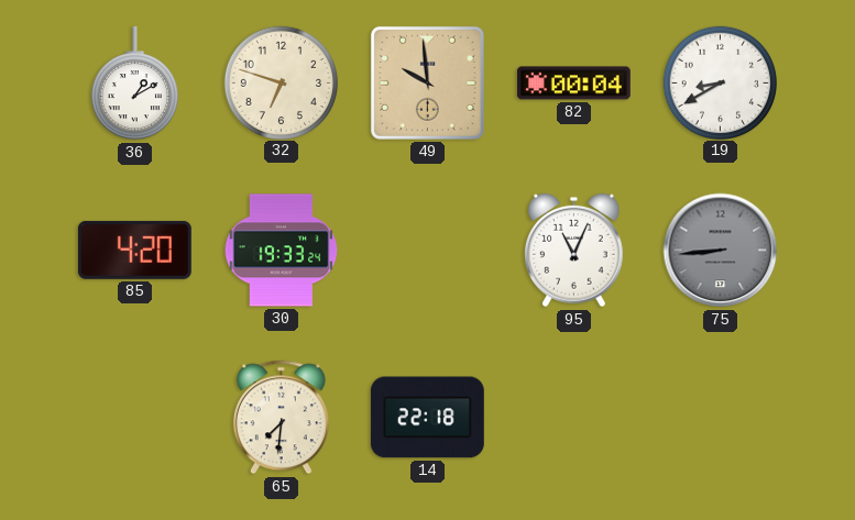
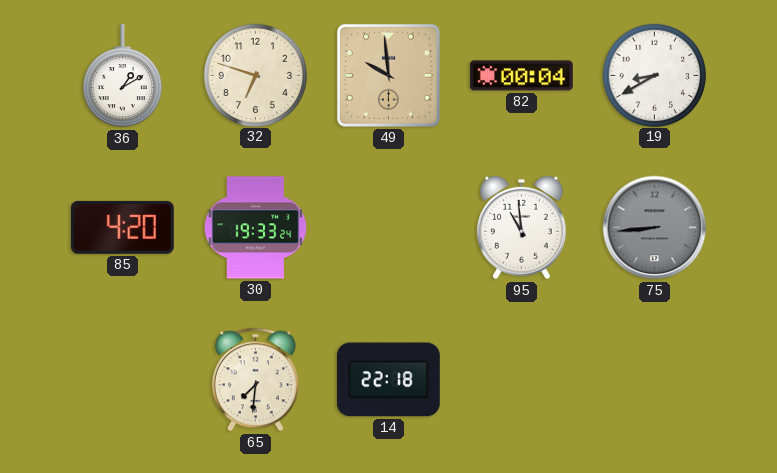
95: 11:04 -> 10:59 (522, 228)
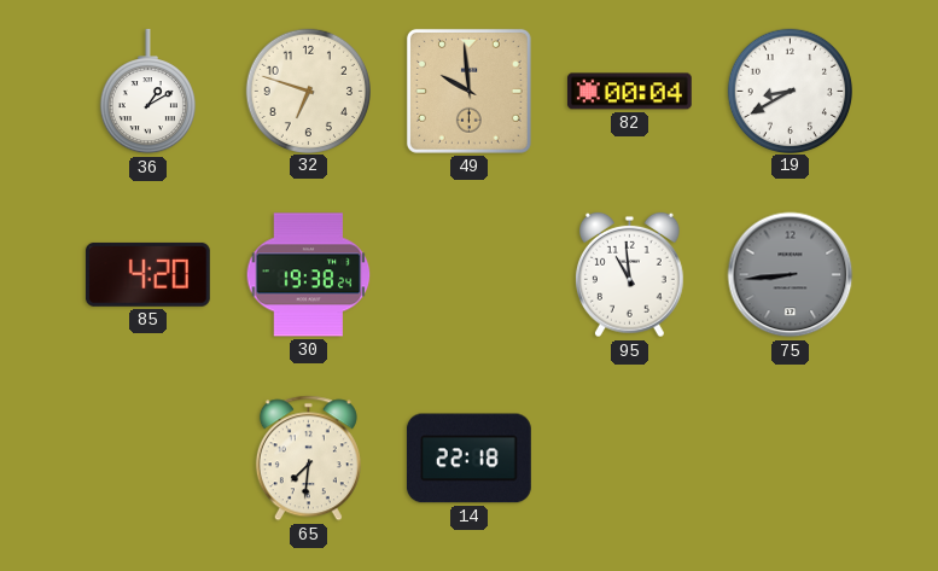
30: 19:33 -> 19:38 (309, 275)
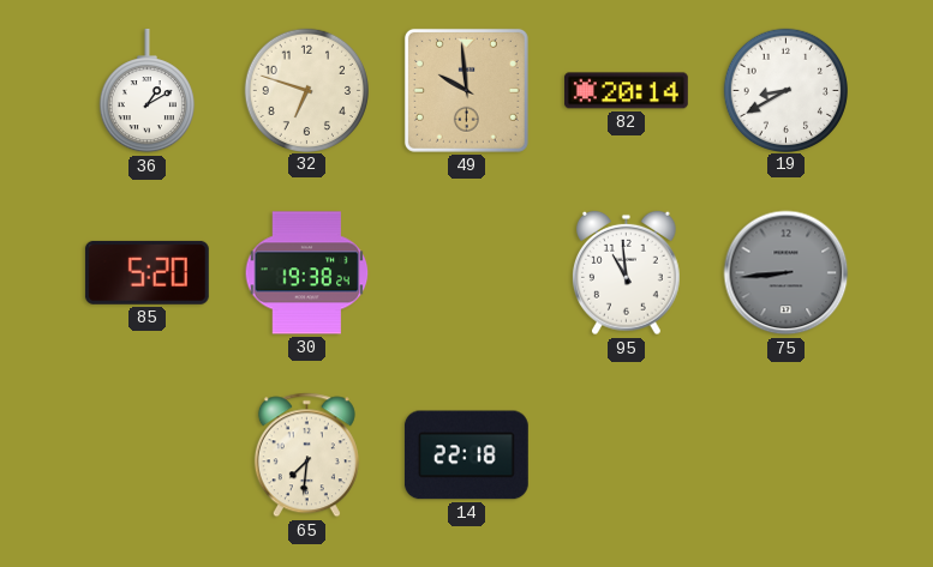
82: 00:04 -> 20:14 (626, 91)
85: 4:20 -> 5:20 (146, 272)
